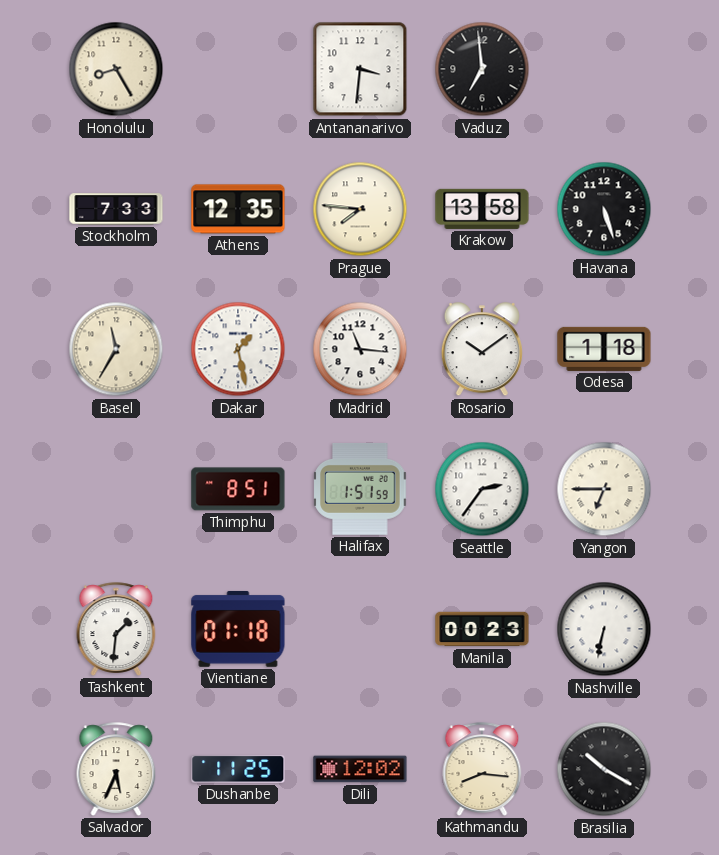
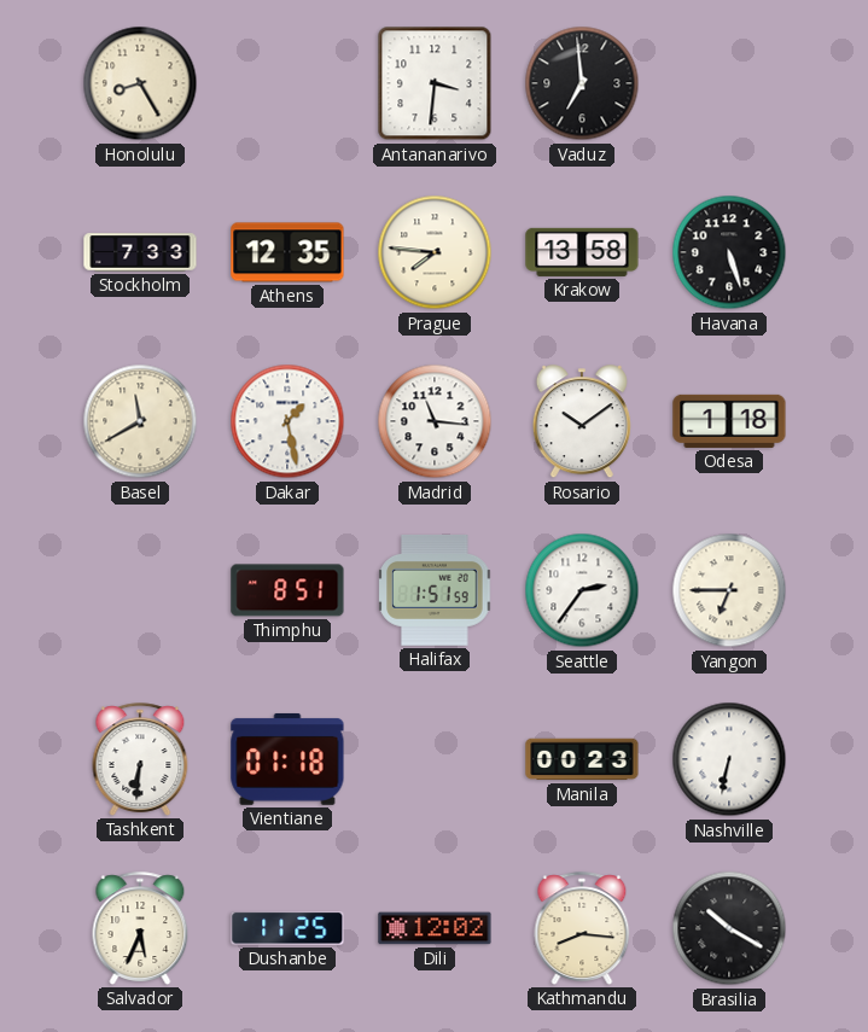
Basel: 11:35 -> 11:40 (140, 421)
Tashkent: 1:31 -> 6:31 (140, 759)
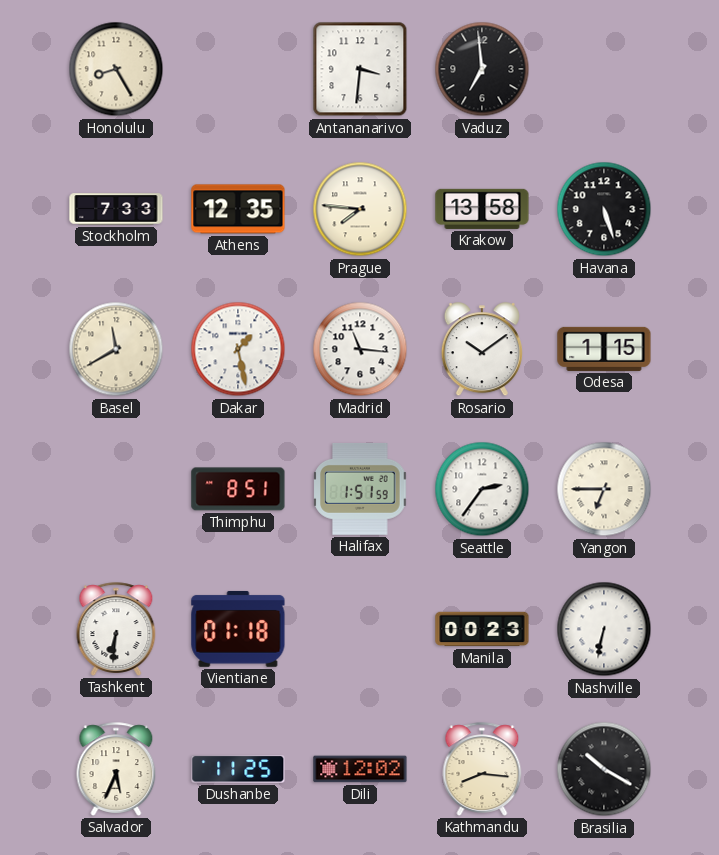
Odesa: 1:18 -> 1:15 (604, 349)
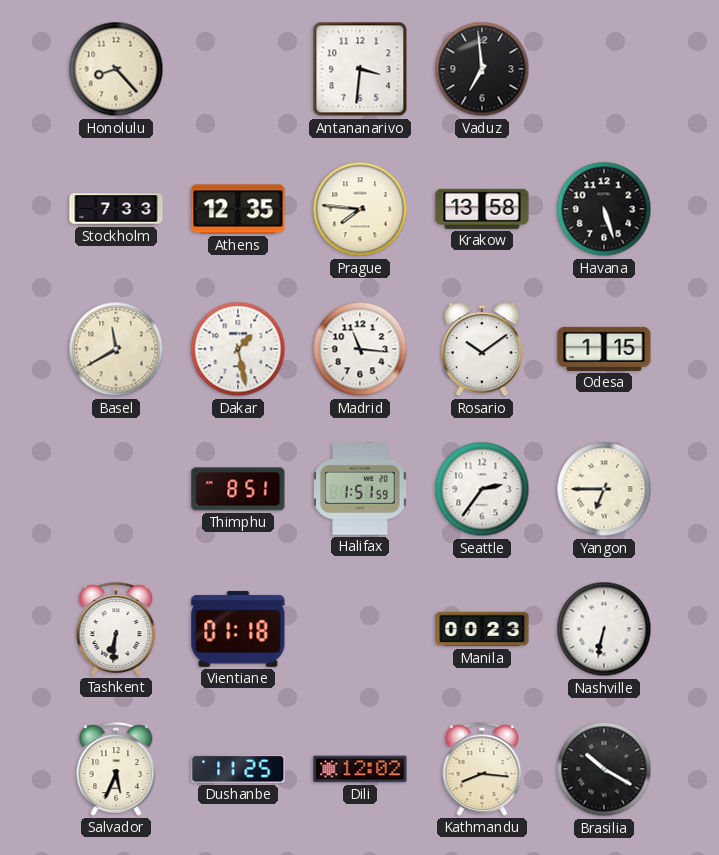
Honolulu: 8:25 -> 8:23 (116, 69)
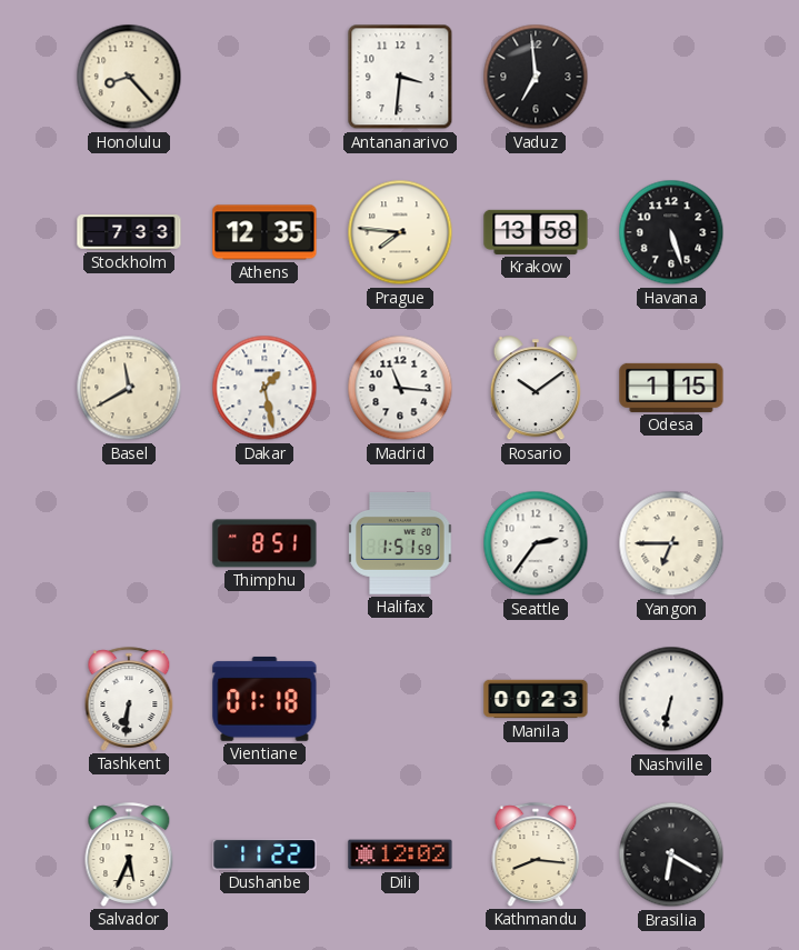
Dushanbe: 11:25 -> 11:22 (264, 854)
Brasilia: 10:20 -> 6:20 (671, 854)
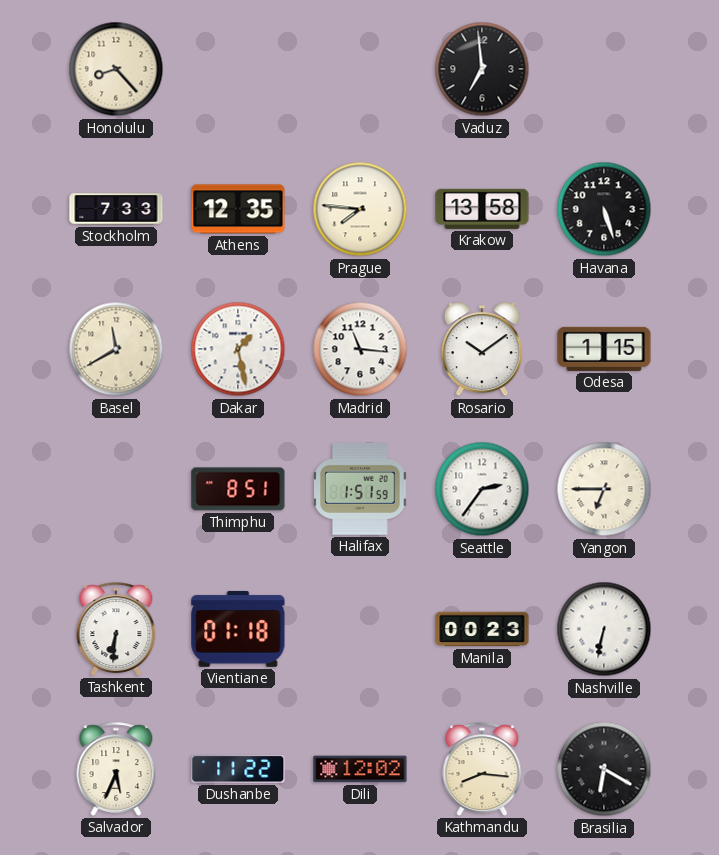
Antananarivo: 3:31 -> none (400, 77)
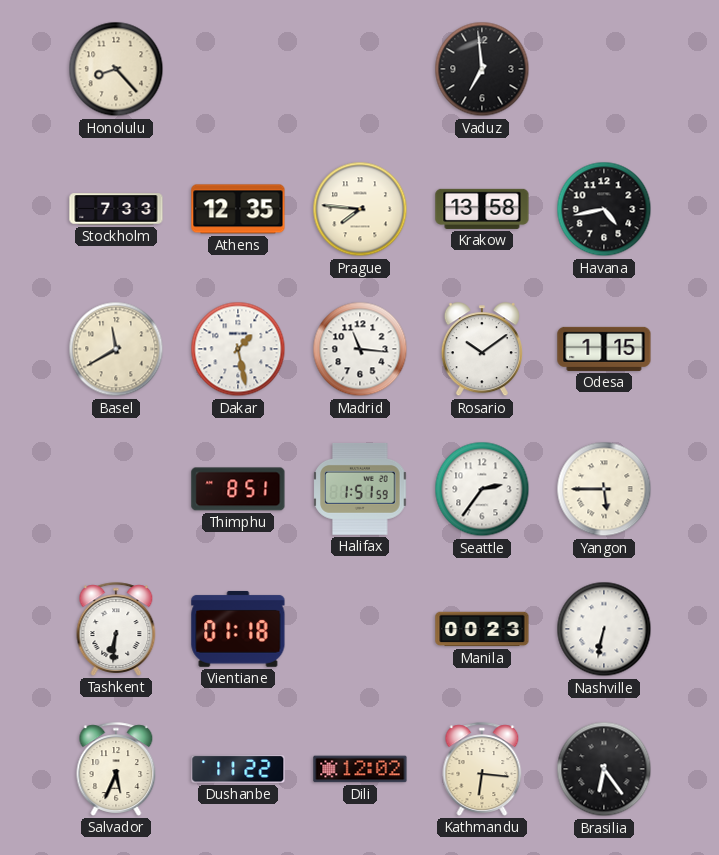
Havana: 5:27 -> 4:43 (604, 209)
Yangon: 6:45 -> 5:45 (604, 489)
Kathmandu: 8:16 -> 6:16 (482, 769)
Brasilia: 6:20 -> 6:24 (604, 769)
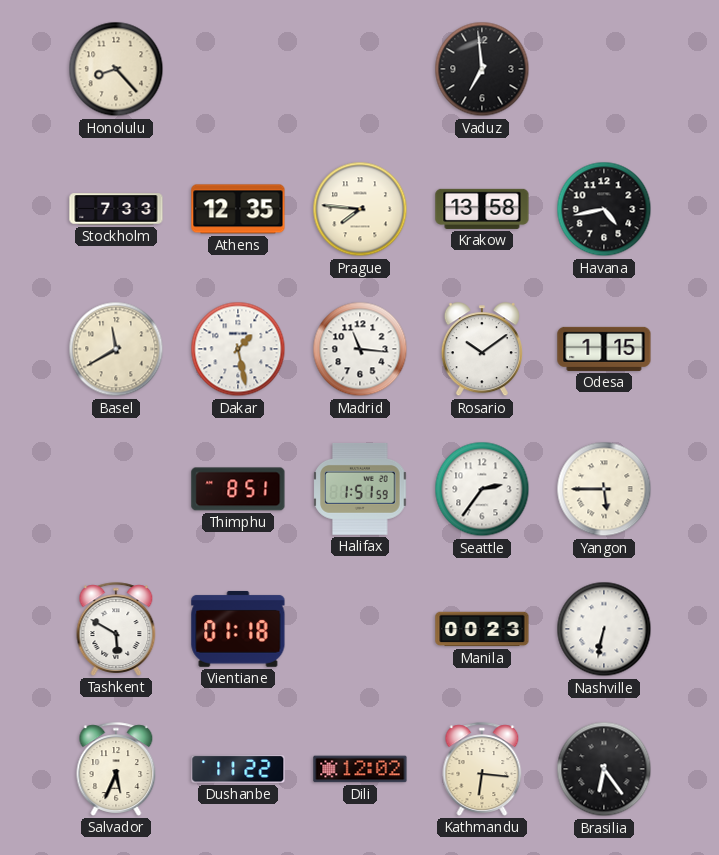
Tashkent: 6:31 -> 5:50 (116, 629)
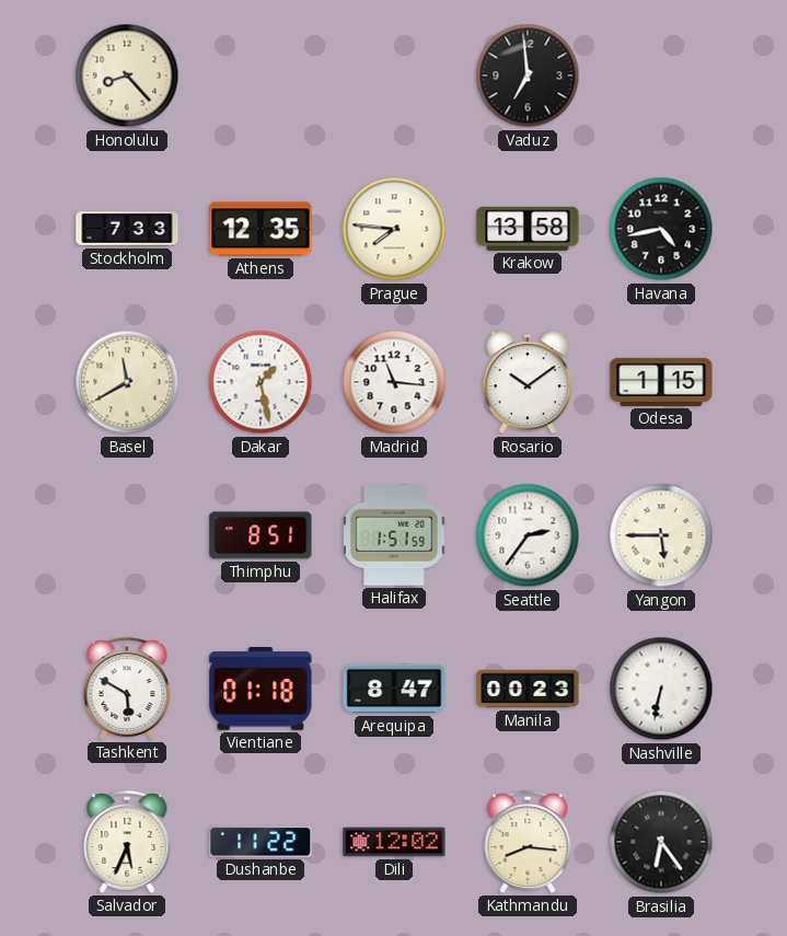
Arequipa: none -> 8:47 (394, 689)
Kathmandu: 6:16 -> 8:16 (528, 842)
